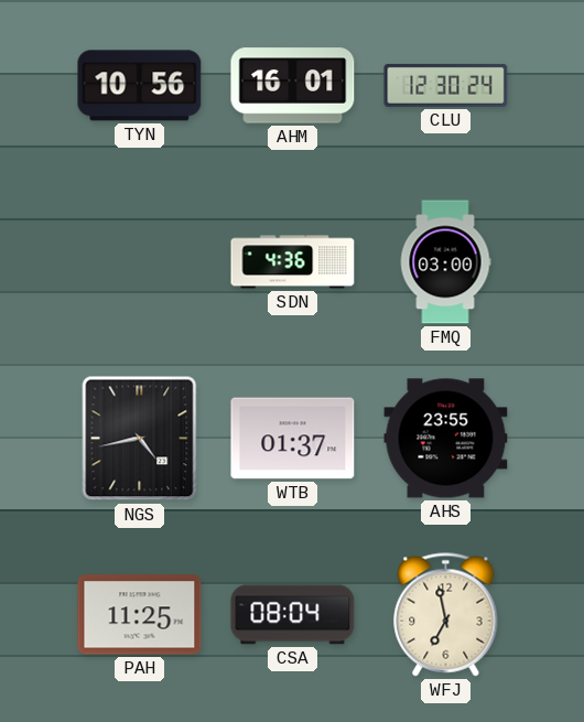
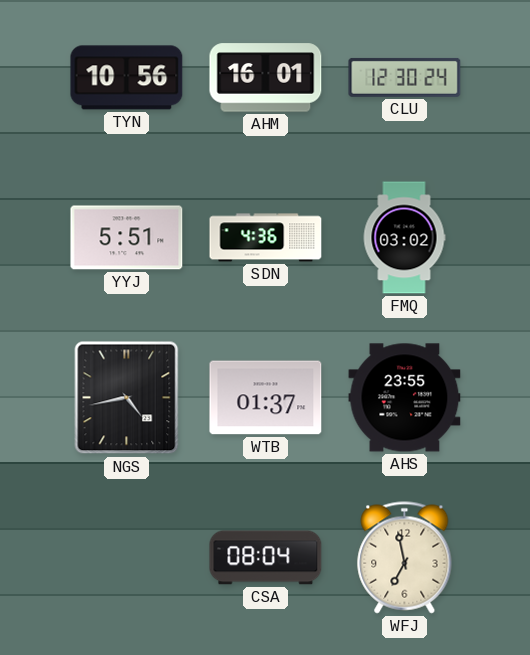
YYJ: none -> 5:51 (127, 238)
FMQ: 03:00 -> 03:02 (404, 238)
PAH: 11:25 -> none (140, 615)
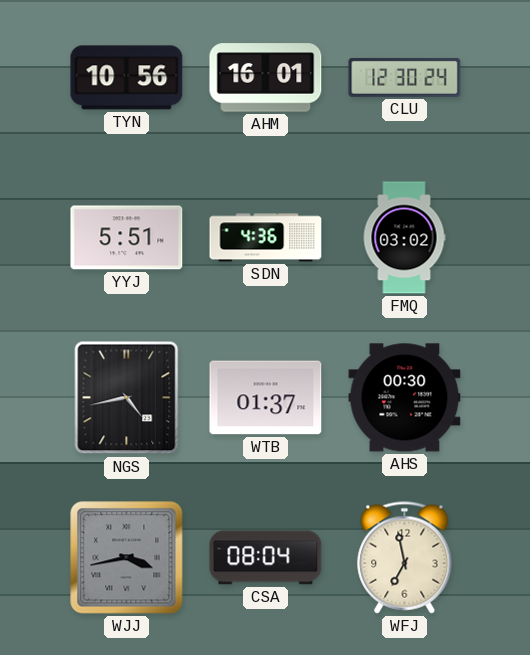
AHS: 23:55 -> 00:30 (405, 398)
WJJ: none -> 3:43 (127, 558)
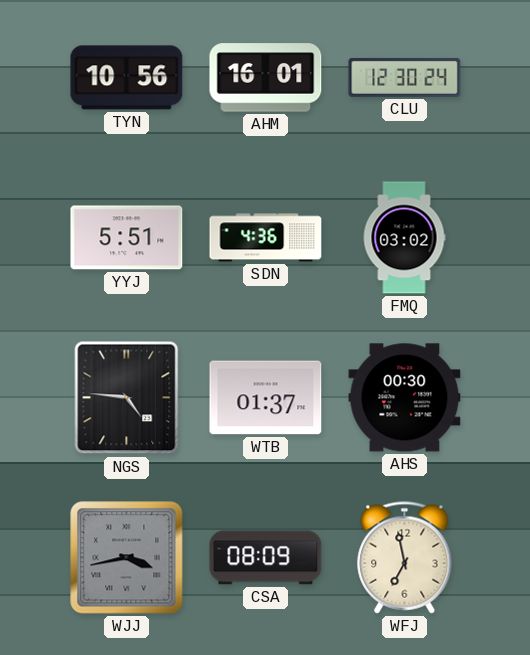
NGS: 4:43 -> 4:46 (127, 398)
CSA: 08:04 -> 08:09 (266, 558)
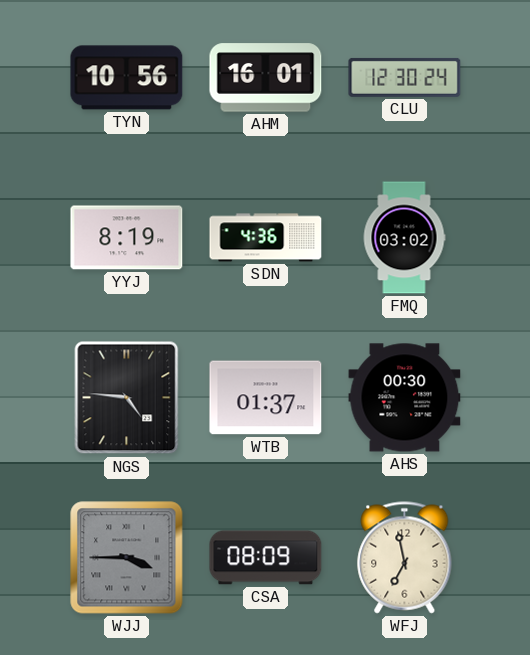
YYJ: 5:51 -> 8:19 (127, 238)
WJJ: 3:43 -> 3:45 (127, 558)
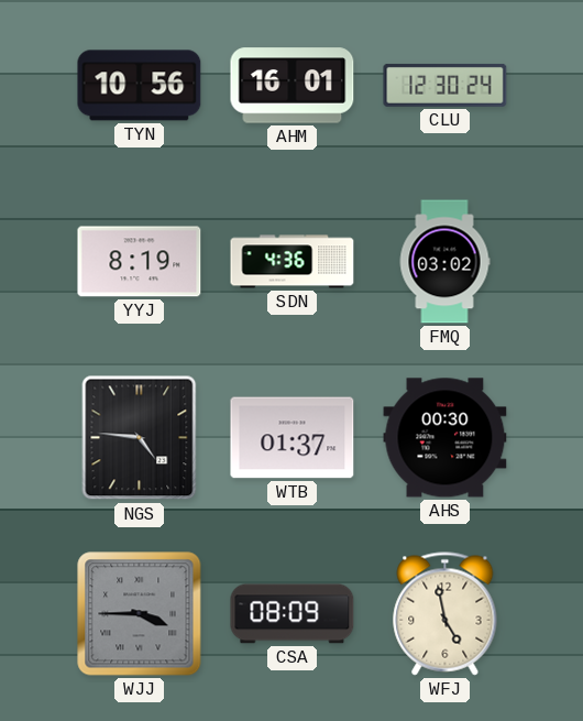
WFJ: 6:58 -> 4:58 (446, 614)
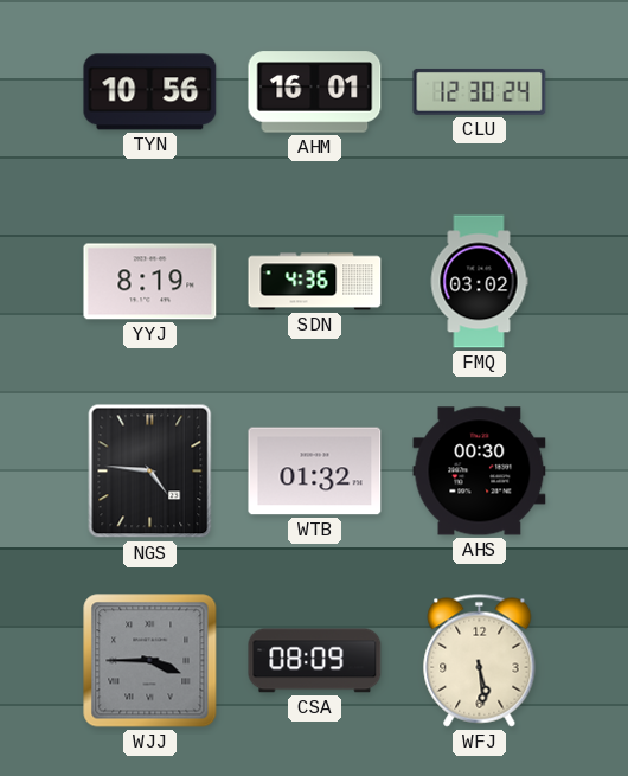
WTB: 01:37 -> 01:32 (315, 472)
WFJ: 4:58 -> 5:29 (480, 661)
